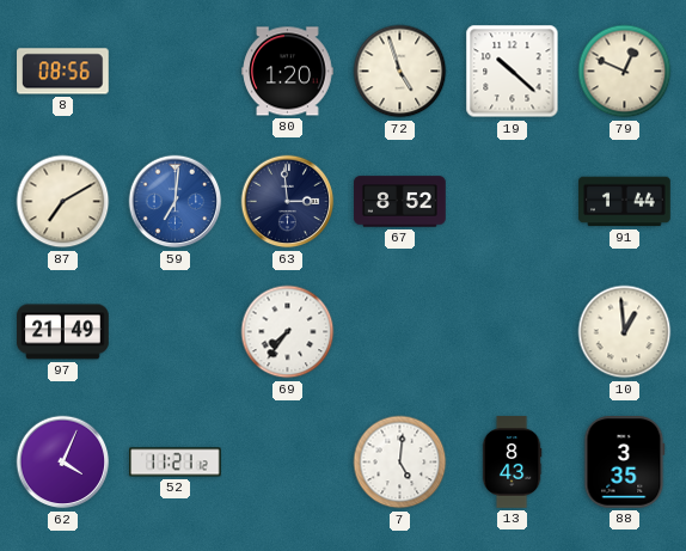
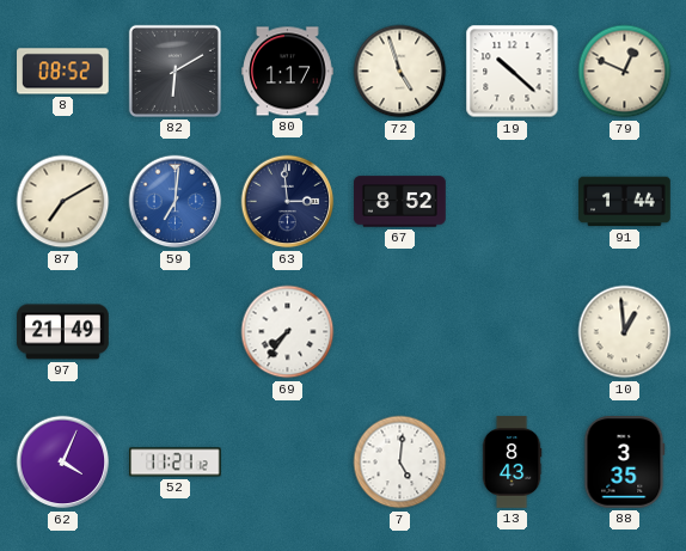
8: 08:56 -> 08:52 (63, 72)
82: none -> 6:10 (174, 71)
80: 1:20 -> 1:17 (288, 72)
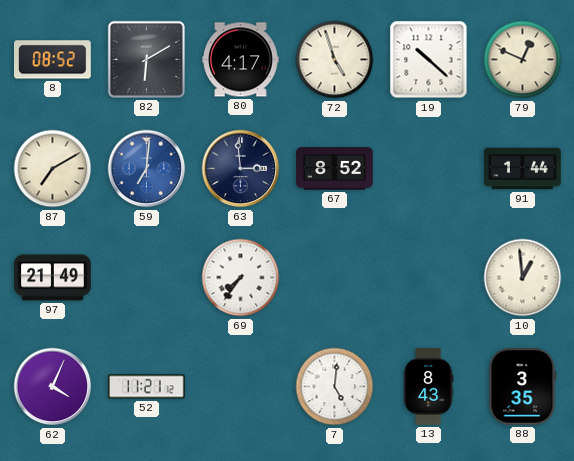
80: 1:17 -> 4:17 (241, 60)
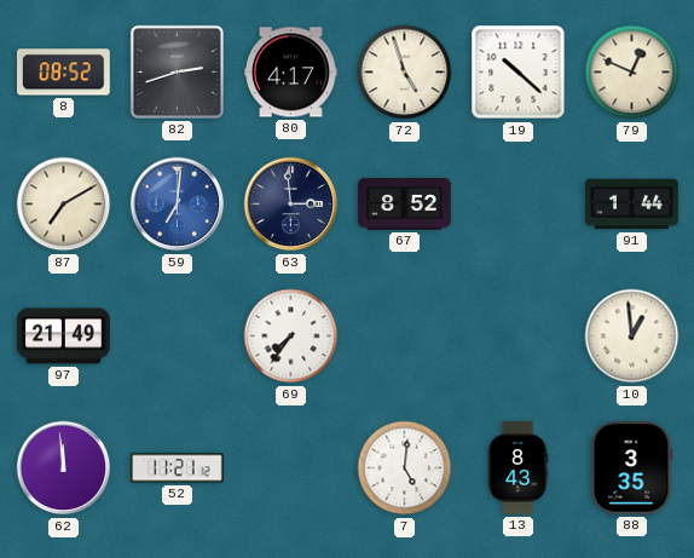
82: 6:10 -> 2:42 (177, 71)
62: 4:04 -> 11:59 (64, 468)
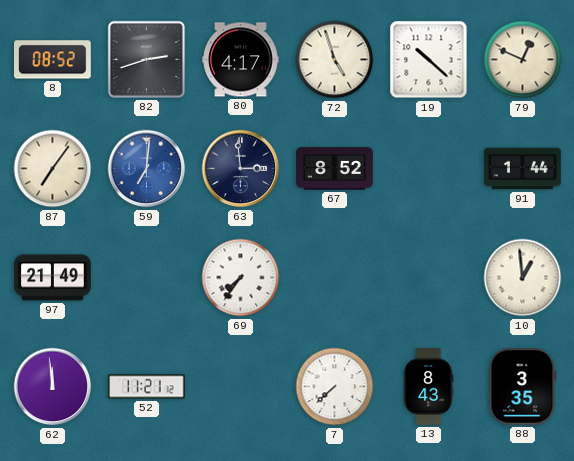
87: 7:10 -> 7:06 (53, 169)
7: 5:01 -> 7:38 (335, 387)
